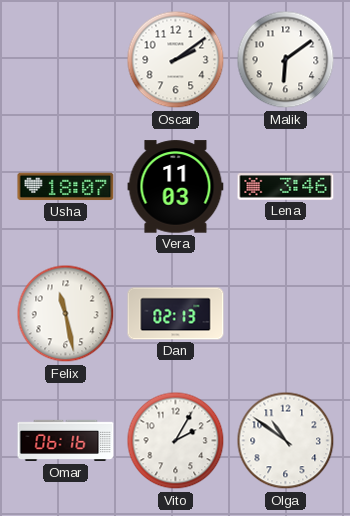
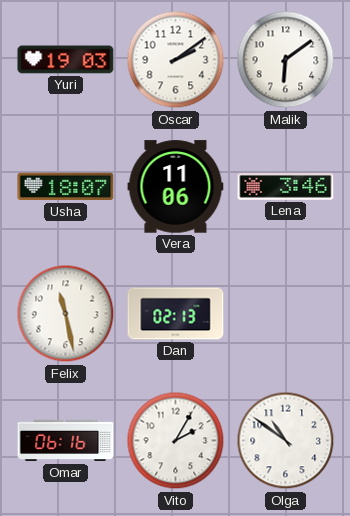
Yuri: none -> 19:03 (66, 60)
Vera: 11:03 -> 11:06 (176, 187)
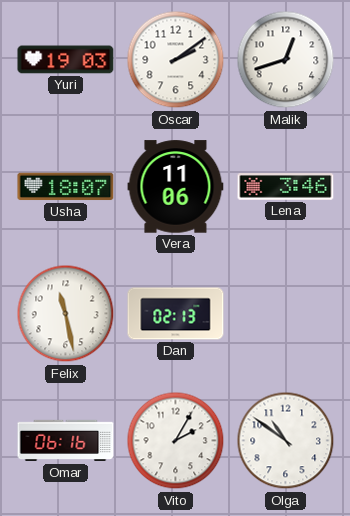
Malik: 6:09 -> 12:42 (286, 60)
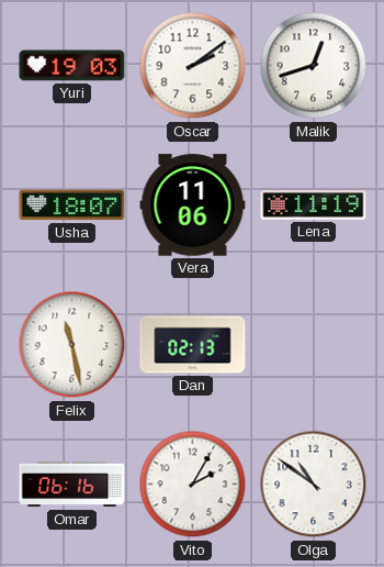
Lena: 3:46 -> 11:19 (314, 205)
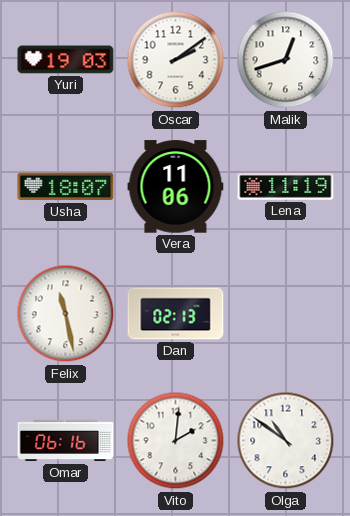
Vito: 2:05 -> 2:01 (176, 441)
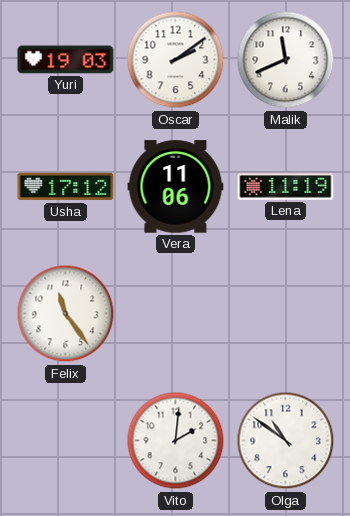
Malik: 12:42 -> 11:41 (286, 60)
Usha: 18:07 -> 17:12 (66, 187)
Felix: 11:28 -> 11:24 (66, 314)
Dan: 02:13 -> none (176, 314)
Omar: 06:16 -> none (66, 441)
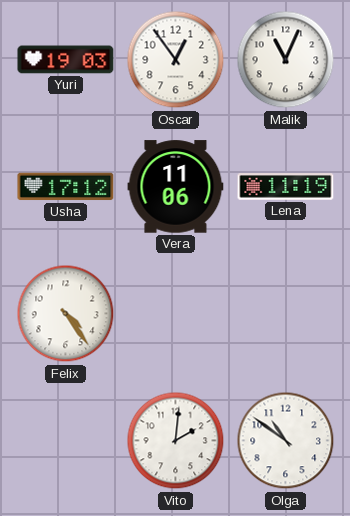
Oscar: 2:09 -> 12:54 (176, 60)
Malik: 11:41 -> 11:04 (286, 60)
Felix: 11:24 -> 4:24 (66, 314)
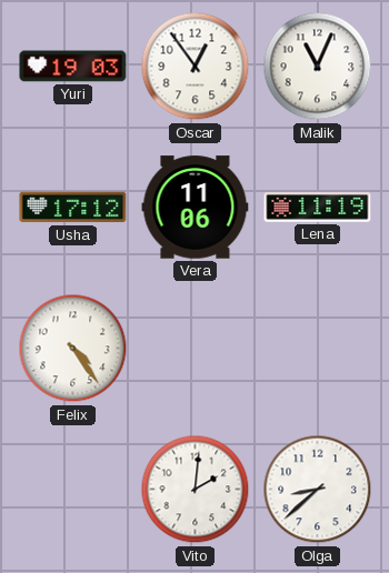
Olga: 10:51 -> 8:38 (318, 490)
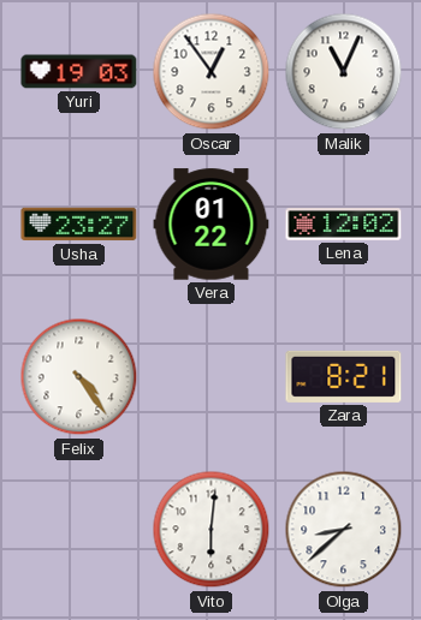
Usha: 17:12 -> 23:27 (79, 225)
Vera: 11:06 -> 01:22 (212, 225)
Lena: 11:19 -> 12:02 (344, 225)
Zara: none -> 8:21 (344, 376)
Vito: 2:01 -> 6:01 (212, 530)
